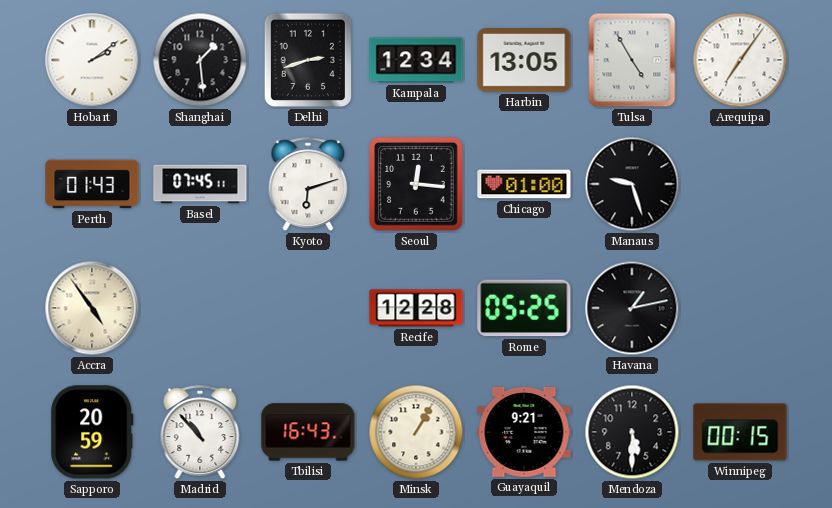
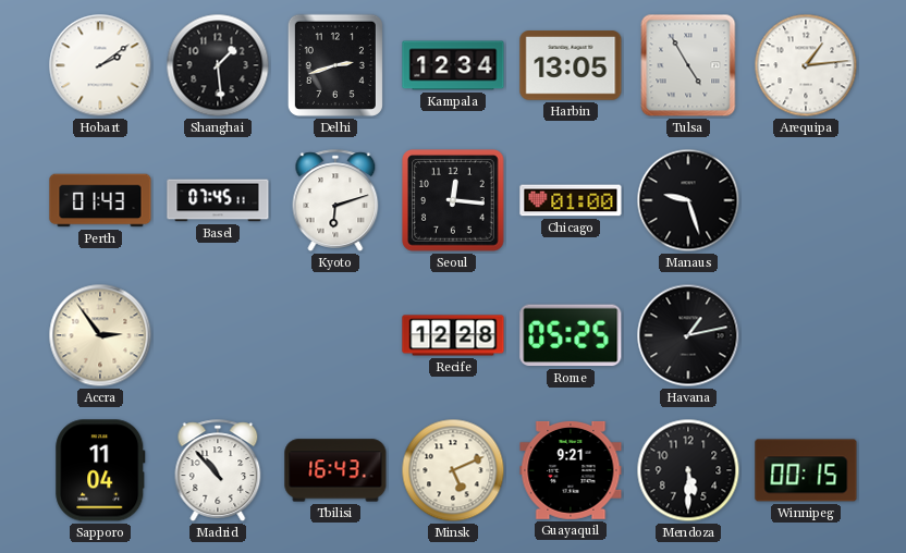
Arequipa: 7:06 -> 1:14 (806, 65)
Accra: 4:54 -> 2:54 (100, 335)
Sapporo: 20:59 -> 11:04 (100, 470)
Minsk: 1:05 -> 5:11 (453, 470)
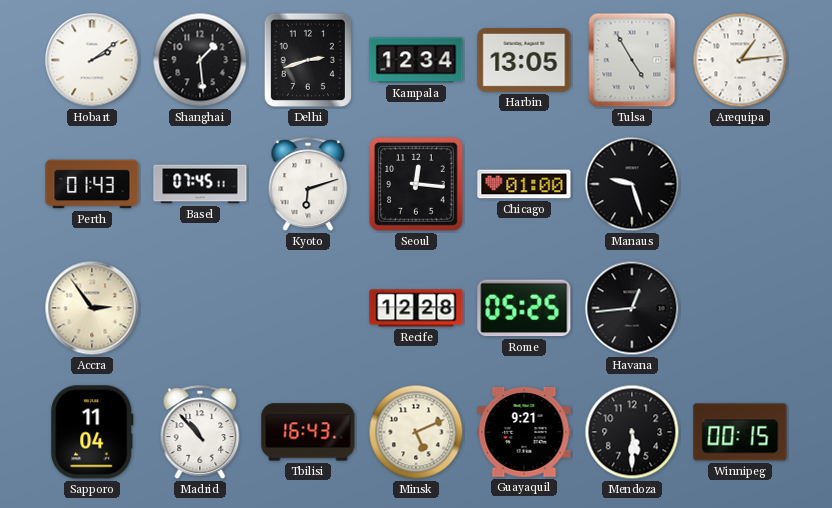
Havana: 1:13 -> 12:44 (632, 308)
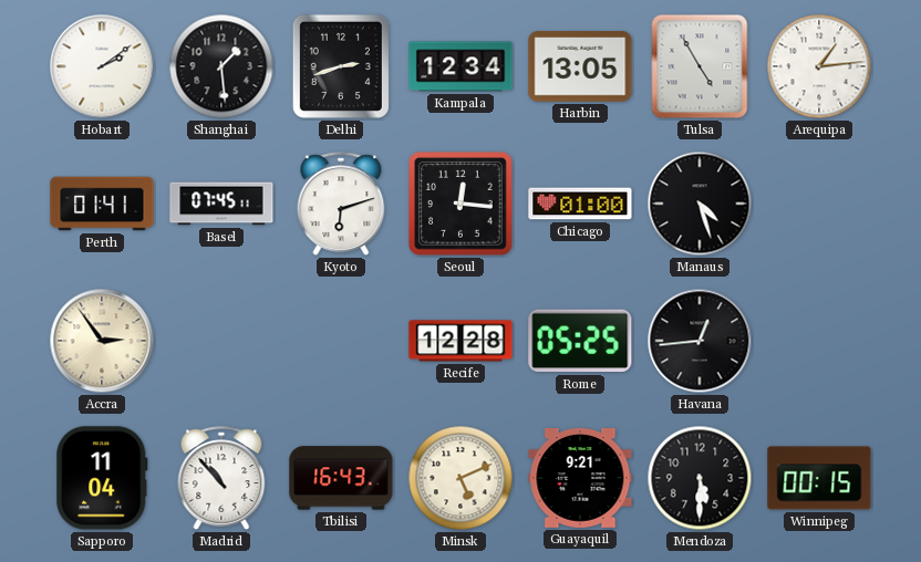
Perth: 01:43 -> 01:41 (102, 204)
Manaus: 9:27 -> 4:27 (700, 204)
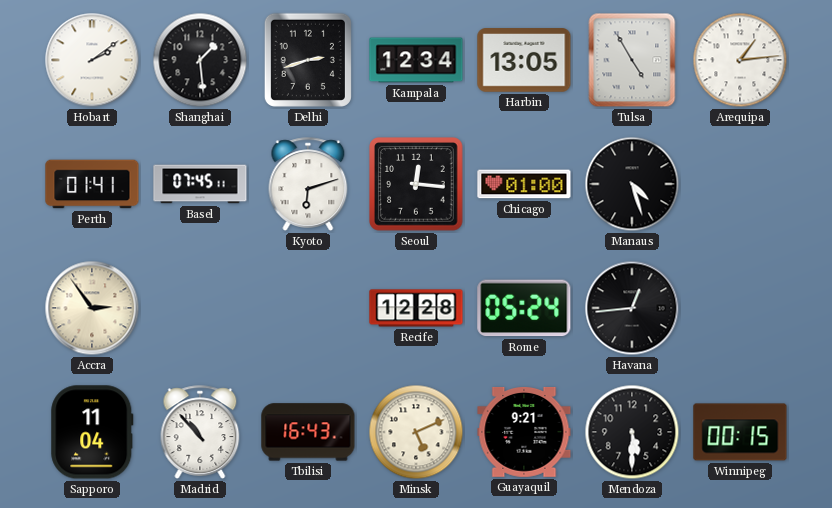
Rome: 05:25 -> 05:24 (524, 308)
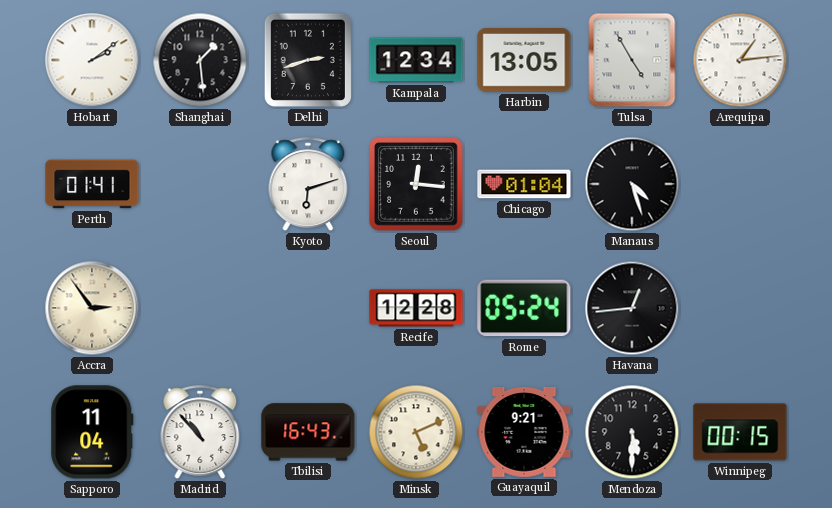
Basel: 07:45 -> none (200, 184)
Chicago: 01:00 -> 01:04 (524, 184)
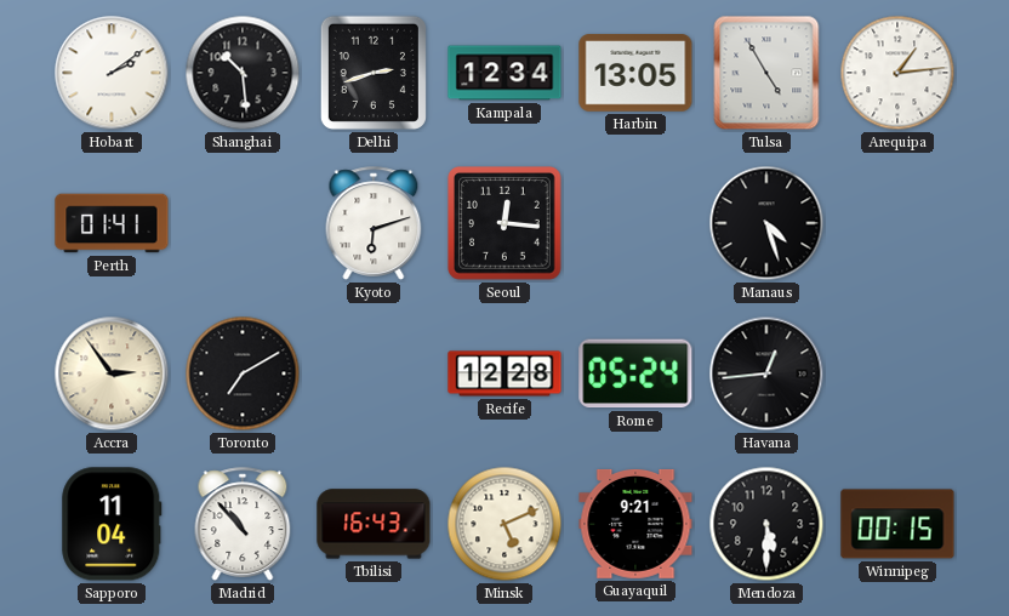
Shanghai: 1:29 -> 10:29 (243, 73)
Chicago: 01:04 -> none (524, 184)
Toronto: none -> 7:10 (243, 373)
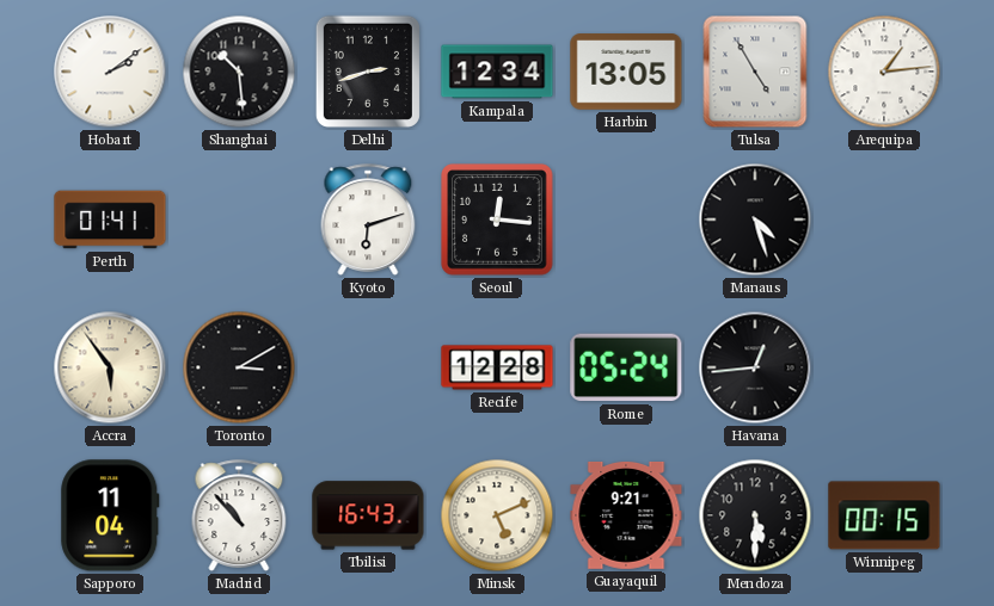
Accra: 2:54 -> 5:54 (110, 367)
Toronto: 7:10 -> 3:10 (239, 367)
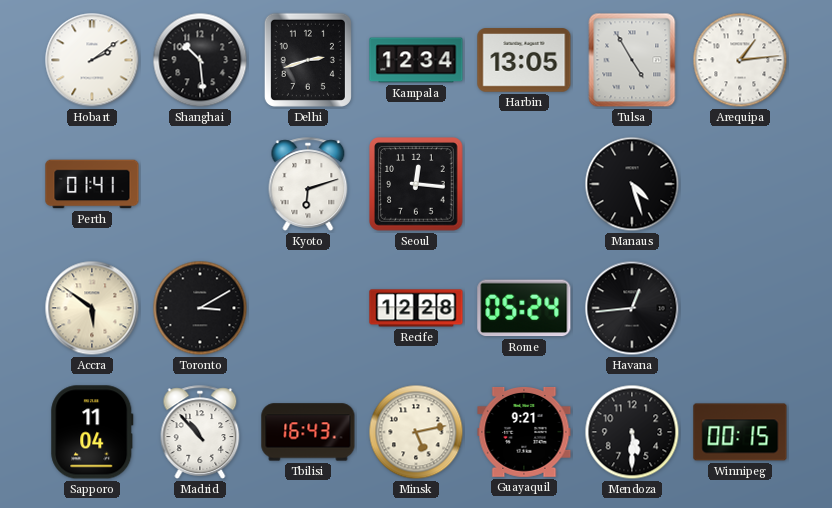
Accra: 5:54 -> 5:51 (92, 308)
Minsk: 5:11 -> 5:13 (416, 432)
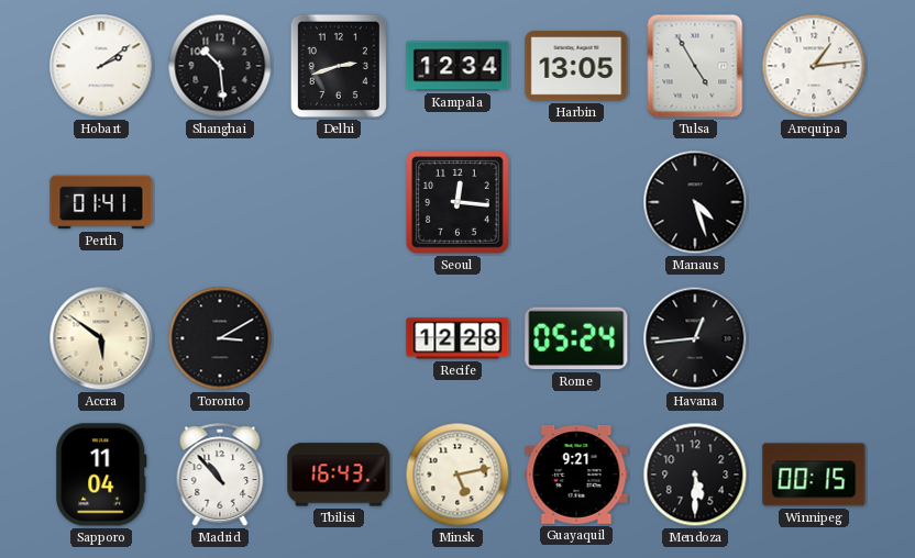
Kyoto: 6:12 -> none (308, 184)
